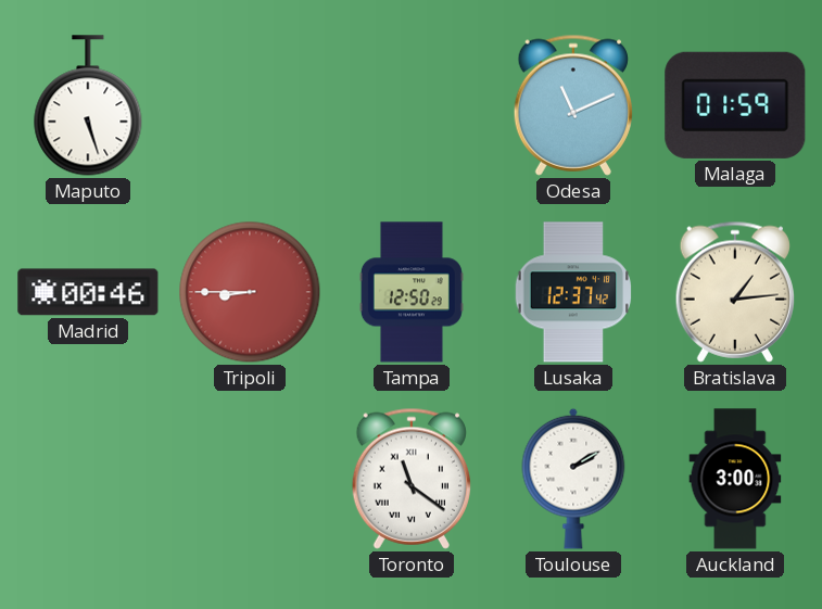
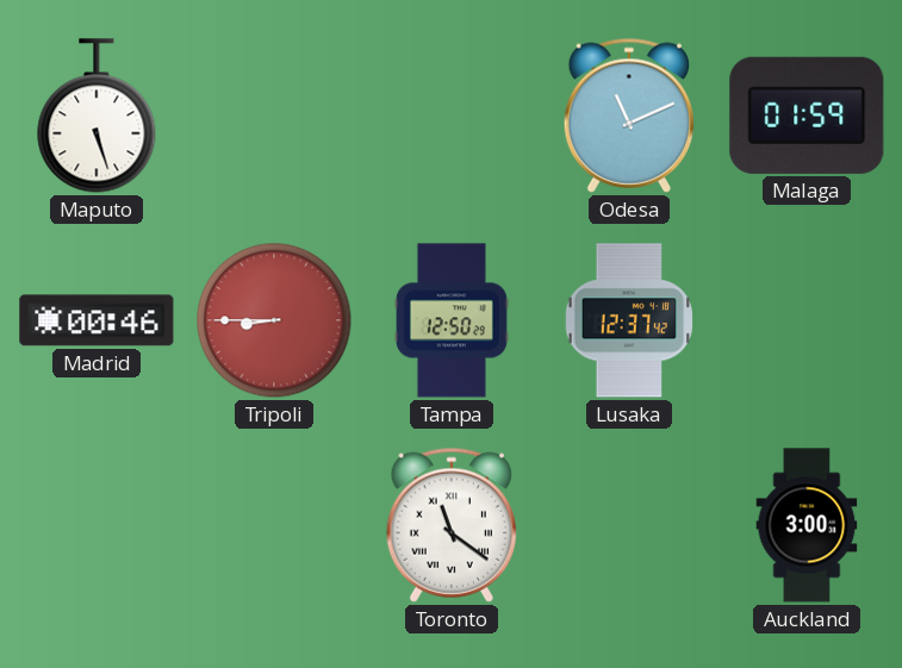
Bratislava: 1:14 -> none (734, 292)
Toulouse: 2:10 -> none (573, 479)
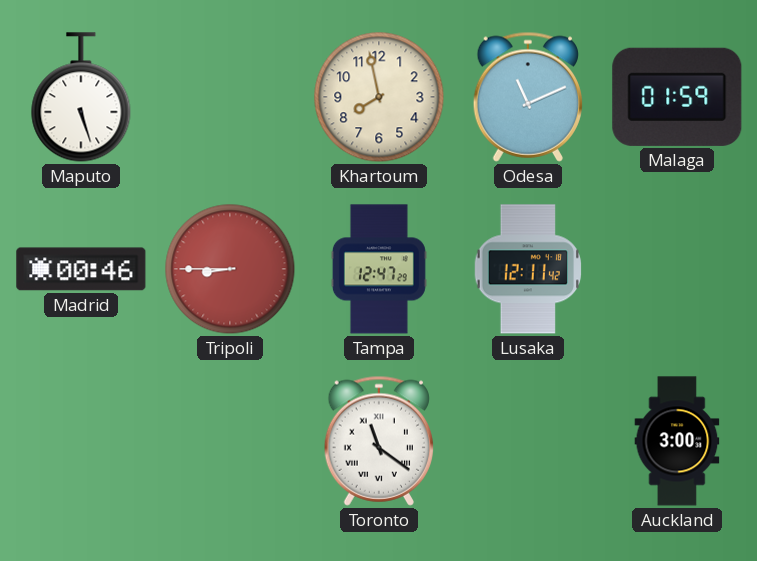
Khartoum: none -> 7:58 (379, 97)
Tampa: 12:50 -> 12:47 (379, 269)
Lusaka: 12:37 -> 12:11 (527, 269)
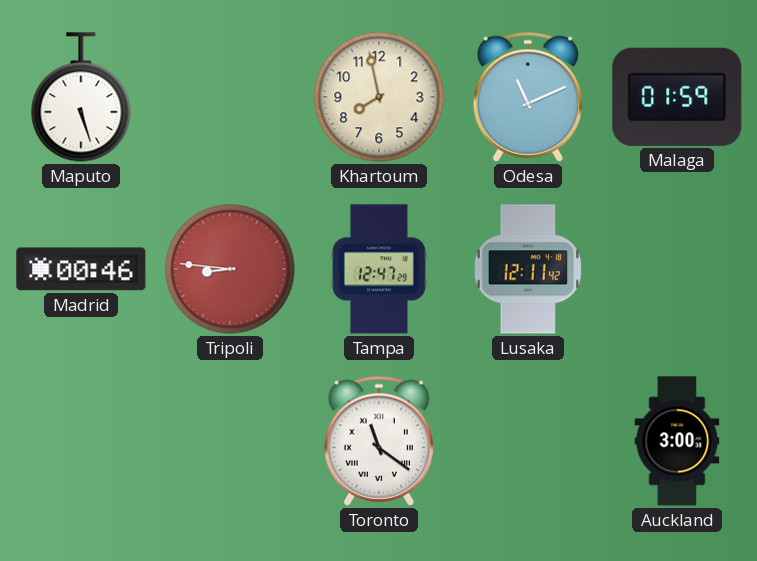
Tripoli: 8:45 -> 8:46 (230, 269)
